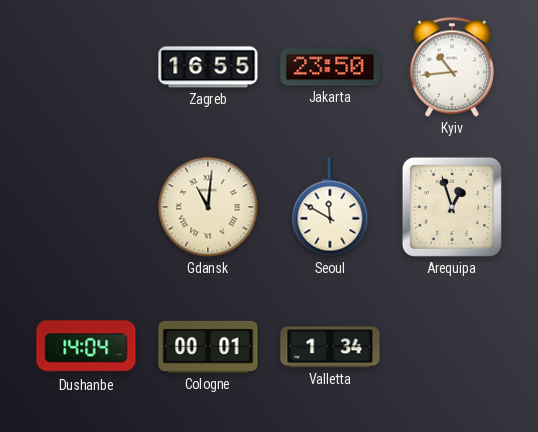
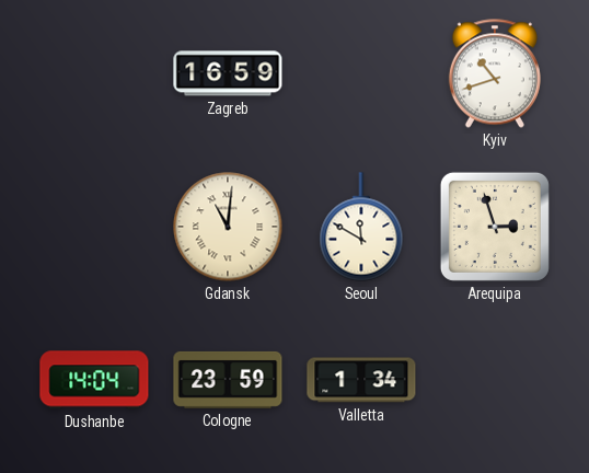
Zagreb: 16:55 -> 16:59 (228, 73)
Jakarta: 23:50 -> none (330, 67)
Kyiv: 10:44 -> 10:42 (495, 73)
Arequipa: 12:57 -> 2:57 (495, 227)
Cologne: 00:01 -> 23:59 (228, 380)
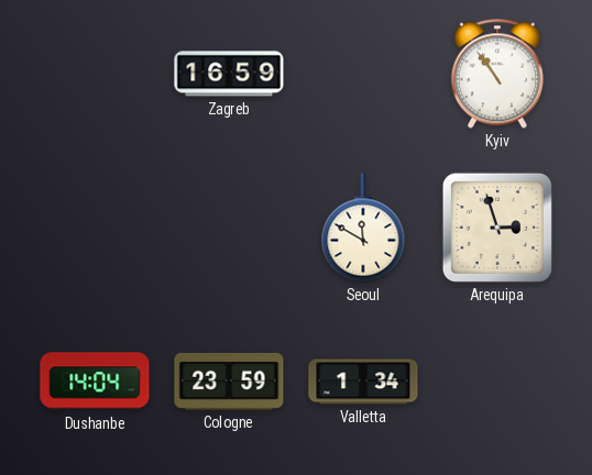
Kyiv: 10:42 -> 10:54 (497, 74)
Gdansk: 11:01 -> none (228, 227)
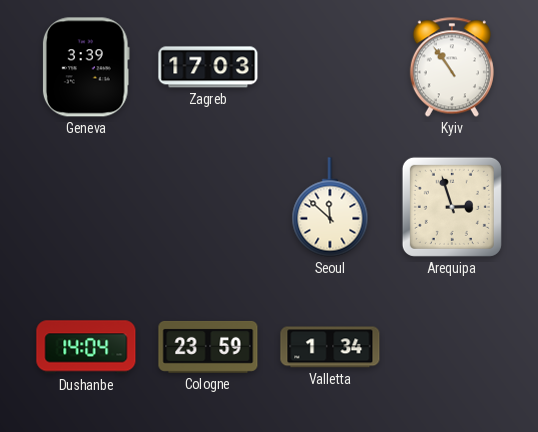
Geneva: none -> 3:39 (86, 67)
Zagreb: 16:59 -> 17:03 (208, 67)
Seoul: 11:50 -> 11:52 (330, 207)
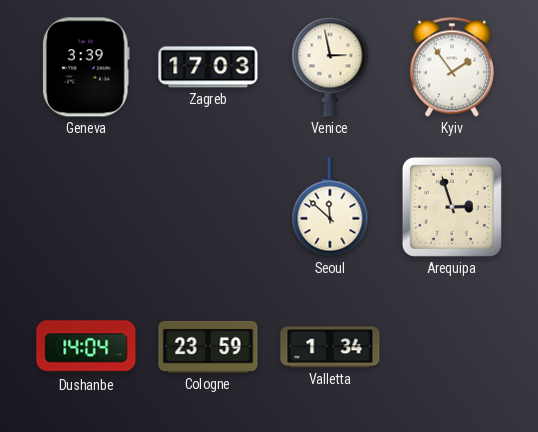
Venice: none -> 2:58 (330, 67)
Kyiv: 10:54 -> 1:54 (452, 67)
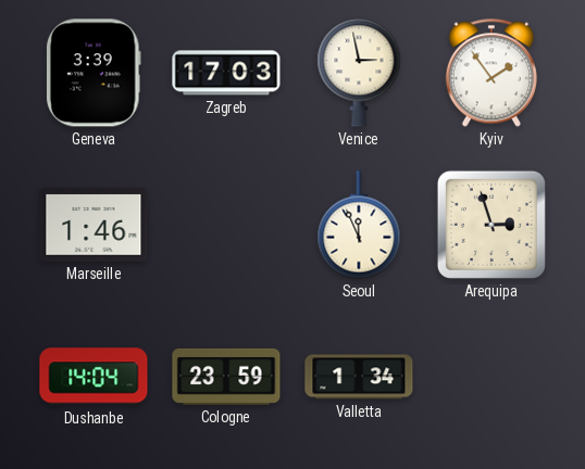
Marseille: none -> 1:46 (94, 225)
Seoul: 11:52 -> 11:56 (359, 225)
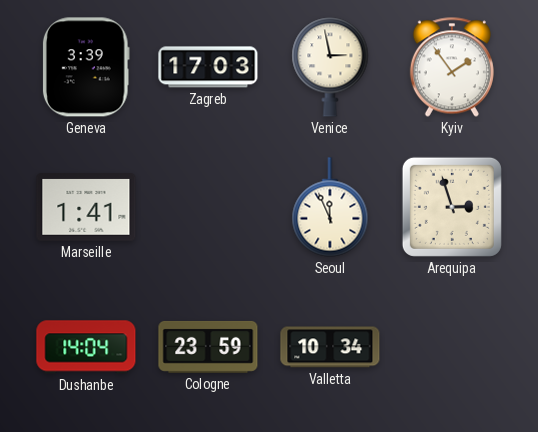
Marseille: 1:46 -> 1:41 (86, 207)
Valletta: 1:34 -> 10:34 (330, 347)
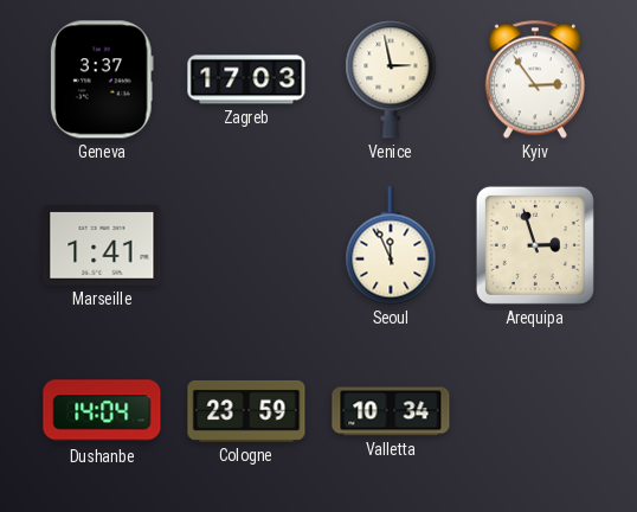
Geneva: 3:39 -> 3:37 (102, 79)
Kyiv: 1:54 -> 2:54 (535, 79)
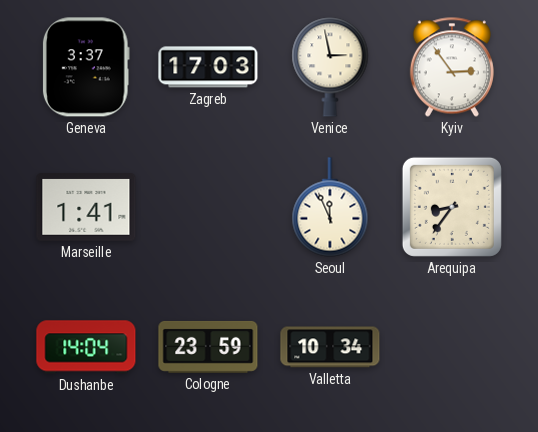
Arequipa: 2:57 -> 8:36 (452, 207)
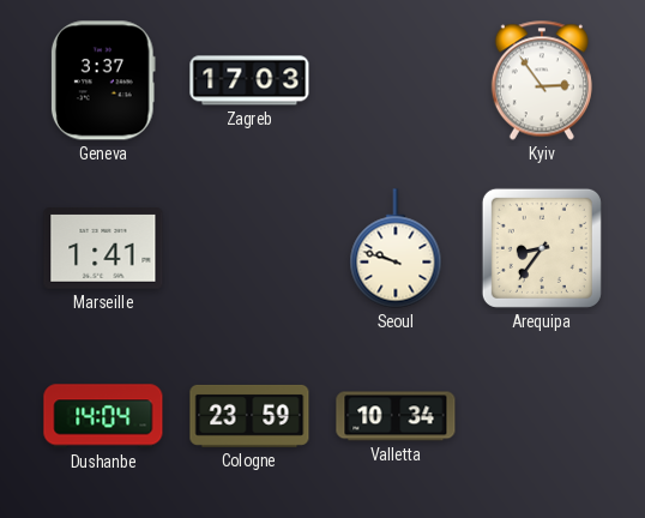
Venice: 2:58 -> none (330, 67)
Seoul: 11:56 -> 9:48 (396, 248)
